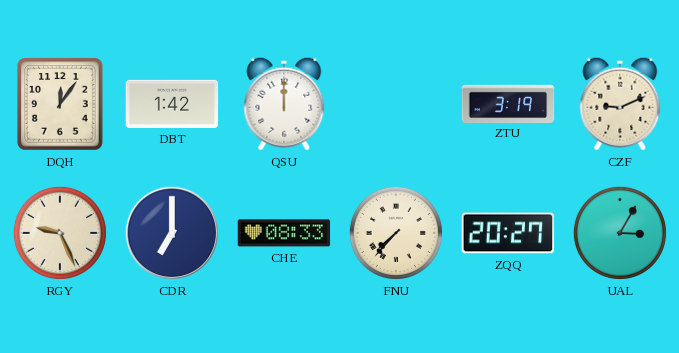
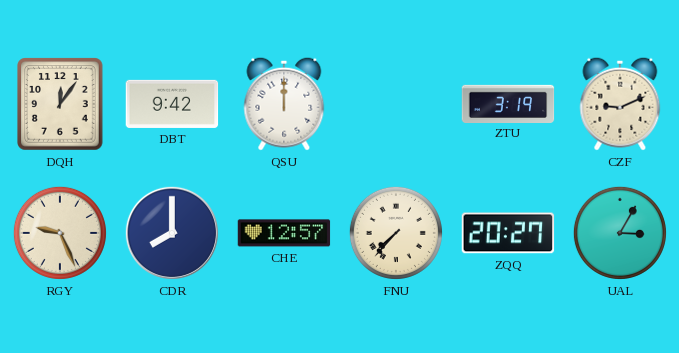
DBT: 1:42 -> 9:42 (172, 104)
CDR: 7:00 -> 8:00 (172, 233)
CHE: 08:33 -> 12:57 (284, 233)
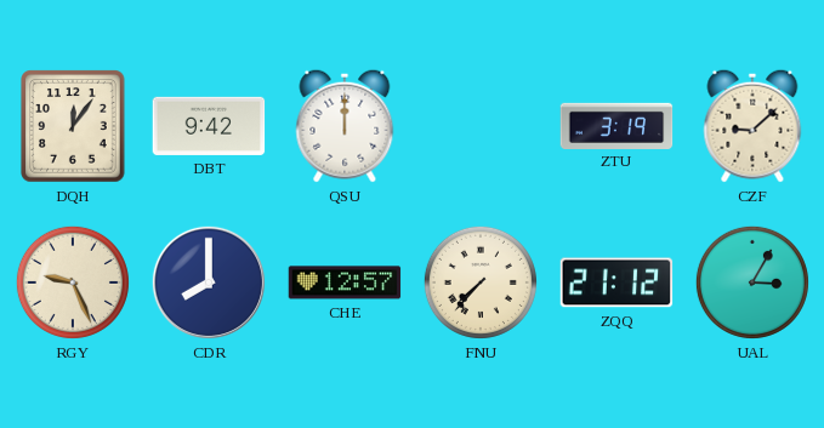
CZF: 9:11 -> 9:08 (752, 126)
ZQQ: 20:27 -> 21:12 (616, 283)
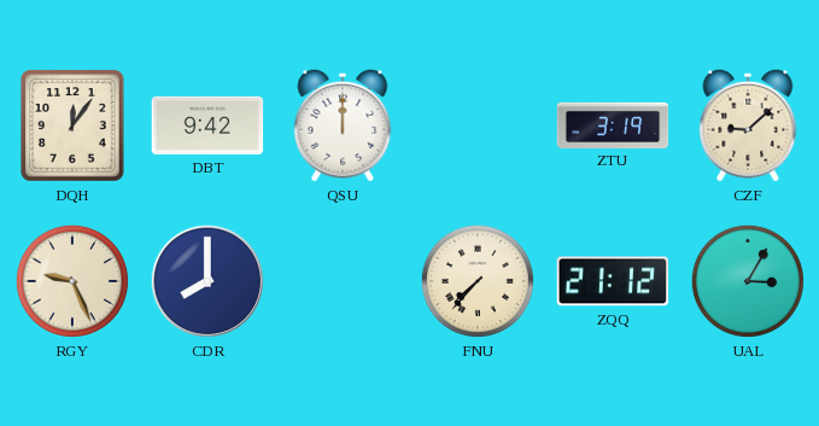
CHE: 12:57 -> none (345, 283)
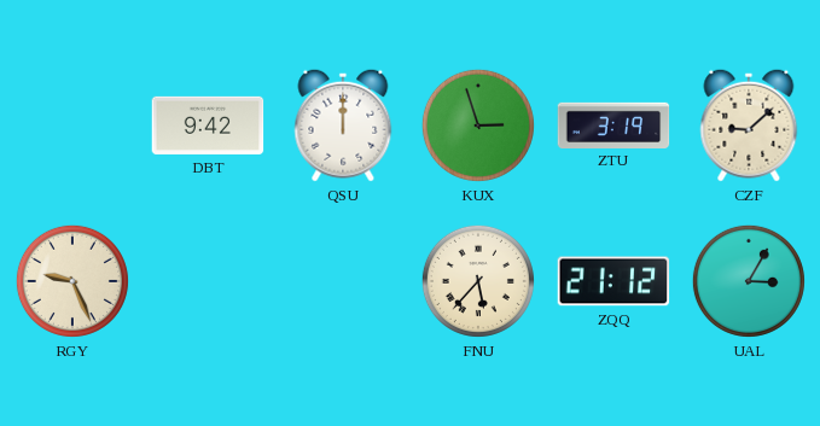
DQH: 12:06 -> none (72, 126)
KUX: none -> 2:57 (478, 126)
CDR: 8:00 -> none (207, 281)
FNU: 7:37 -> 5:37 (478, 281)
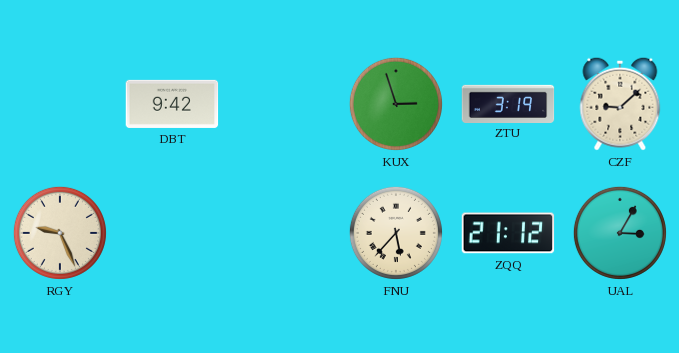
QSU: 12:00 -> none (343, 126)
